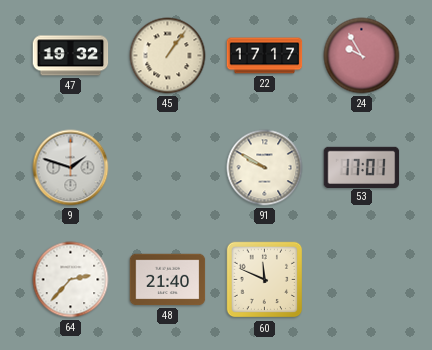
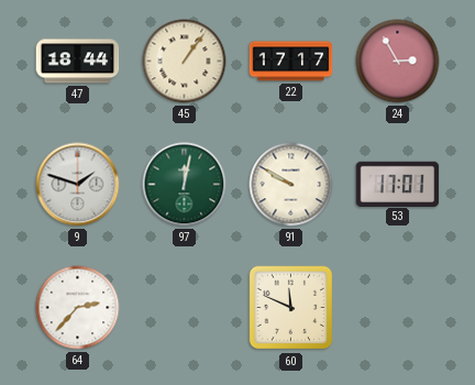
47: 19:32 -> 18:44 (78, 62)
24: 9:55 -> 2:55 (398, 62)
97: none -> 12:02 (185, 185)
48: 21:40 -> none (168, 280)
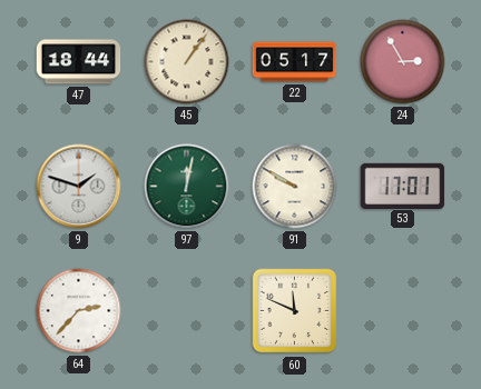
22: 17:17 -> 05:17 (295, 62)
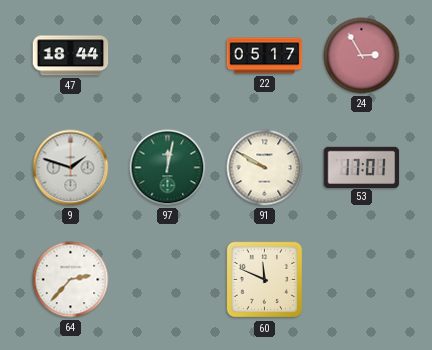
45: 1:06 -> none (187, 62)
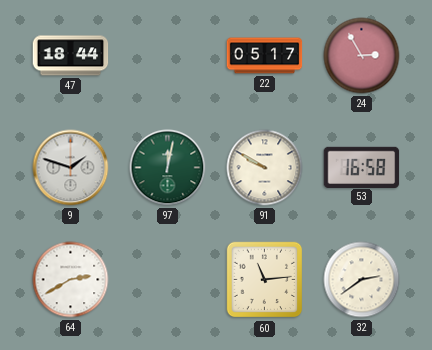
53: 17:01 -> 16:58 (362, 167)
64: 2:37 -> 2:40 (71, 280)
60: 11:49 -> 11:14 (265, 280)
32: none -> 2:39 (362, 280)
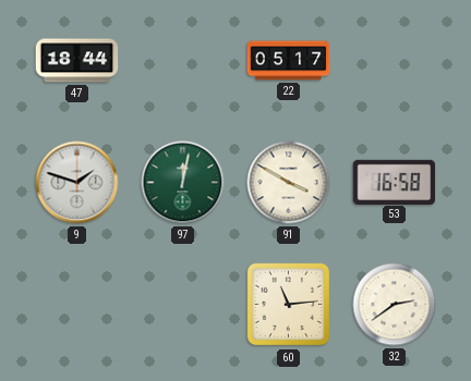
24: 2:55 -> none (362, 56)
91: 9:50 -> 3:50 (289, 183)
64: 2:40 -> none (71, 280)
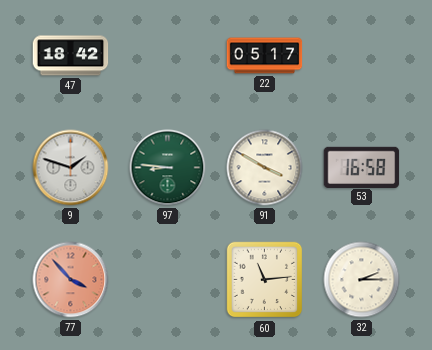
47: 18:44 -> 18:42 (71, 56)
97: 12:02 -> 8:46 (168, 168)
77: none -> 3:53 (71, 280)
32: 2:39 -> 2:15 (362, 280)
